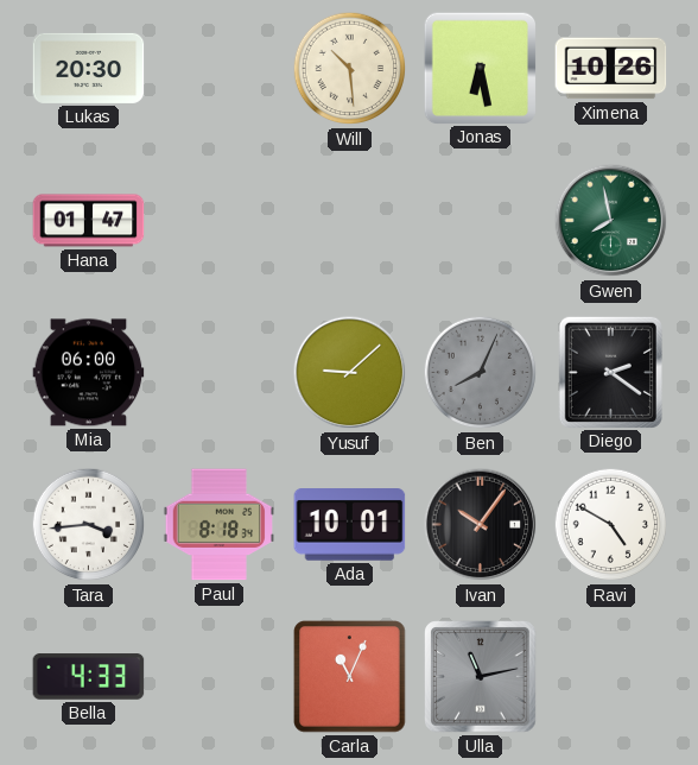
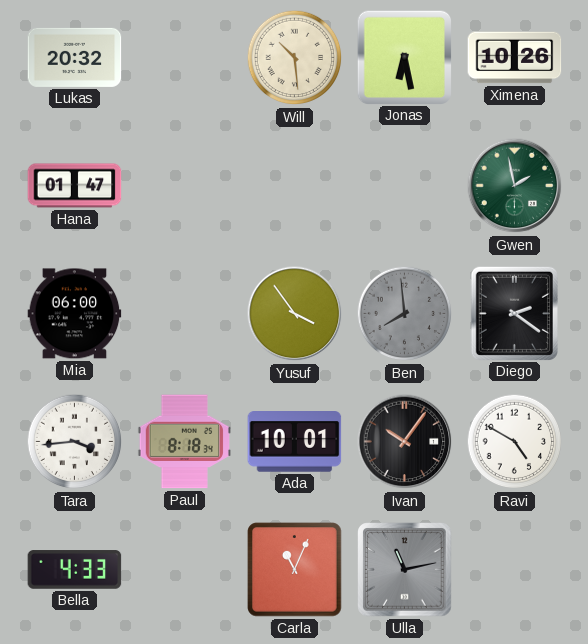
Lukas: 20:30 -> 20:32 (75, 57)
Gwen: 7:58 -> 1:58 (515, 186)
Yusuf: 9:08 -> 3:54 (295, 314)
Ben: 8:04 -> 7:59 (405, 314)
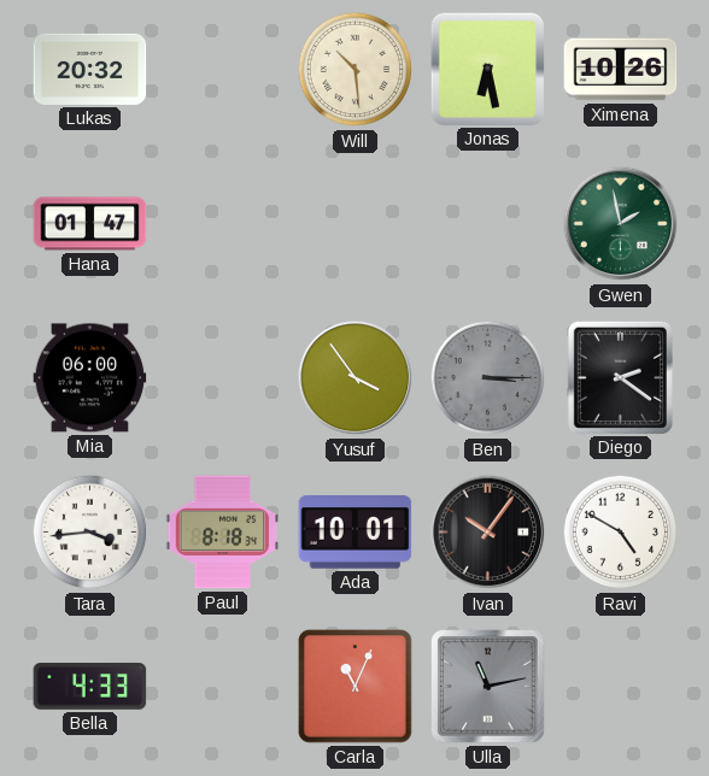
Ben: 7:59 -> 3:15 (488, 378)
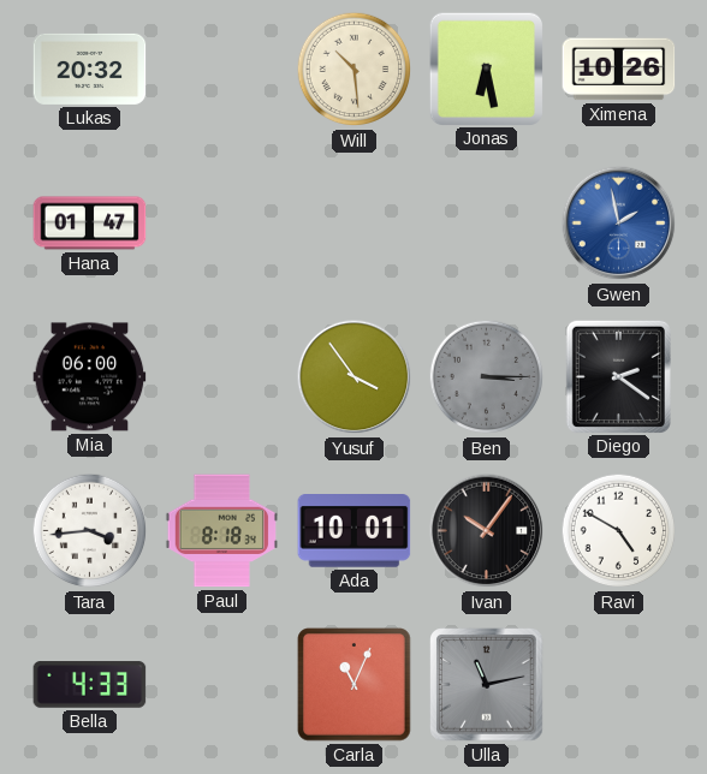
Gwen dial: green -> blue (619, 224)
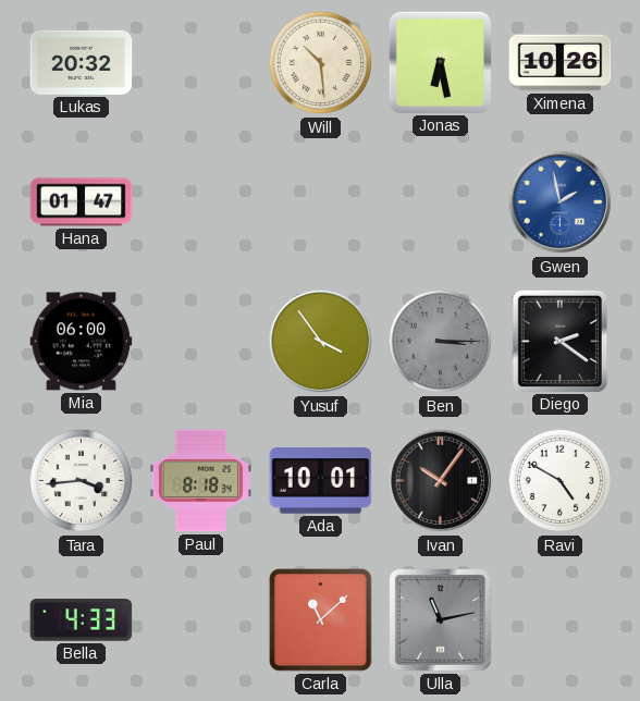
Carla: 11:04 -> 11:08 (321, 620)
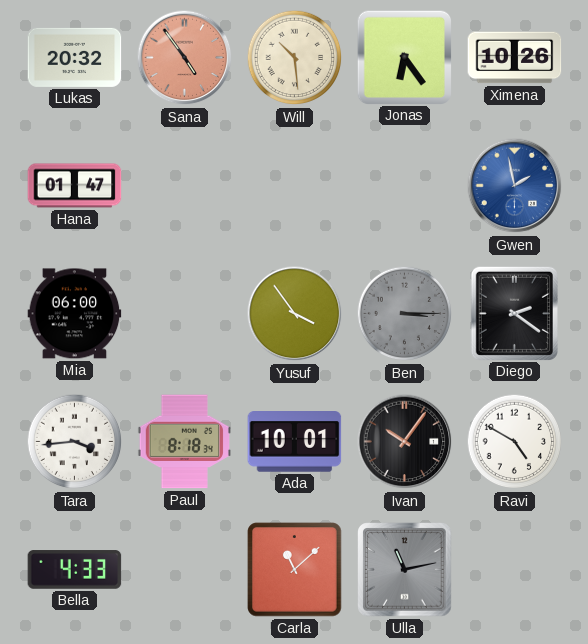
Sana: none -> 4:54 (185, 58)
Jonas: 6:28 -> 6:24 (404, 57)
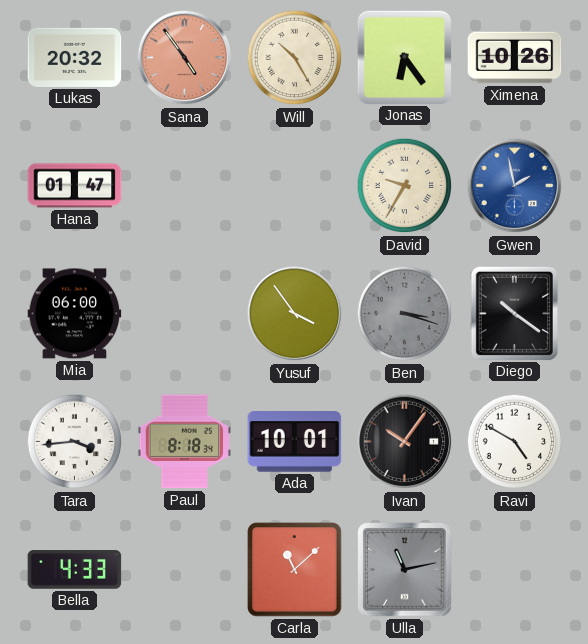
Will: 10:29 -> 10:25 (295, 58)
David: none -> 9:35 (405, 186)
Ben: 3:15 -> 3:18 (405, 314)
Diego: 2:21 -> 10:21 (514, 313)
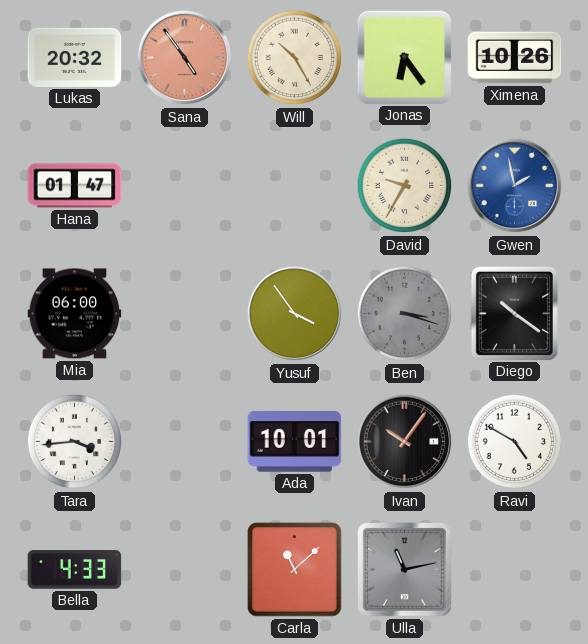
Paul: 8:18 -> none (184, 442)
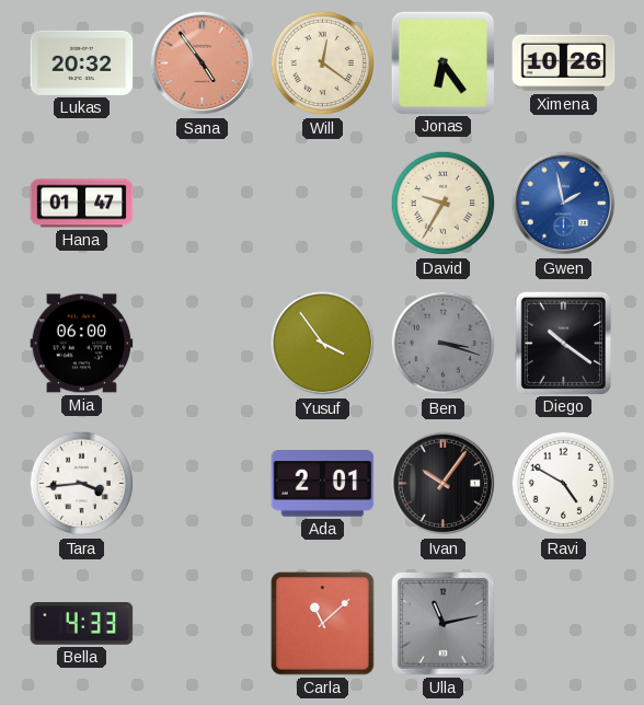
Will: 10:25 -> 12:21 (323, 63)
Ada: 10:01 -> 2:01 (323, 484)
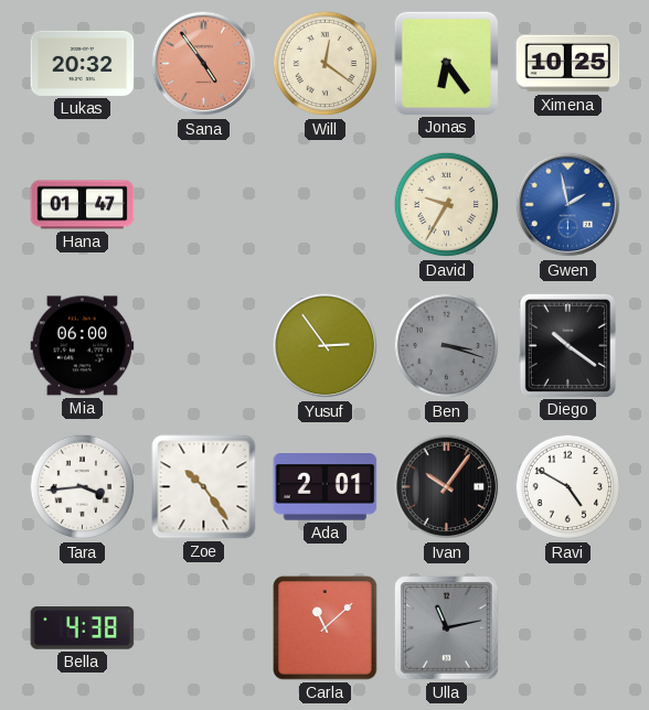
Ximena: 10:26 -> 10:25 (568, 64)
Yusuf: 3:54 -> 2:54 (326, 346)
Zoe: none -> 10:24 (204, 487)
Bella: 4:33 -> 4:38 (83, 628)
